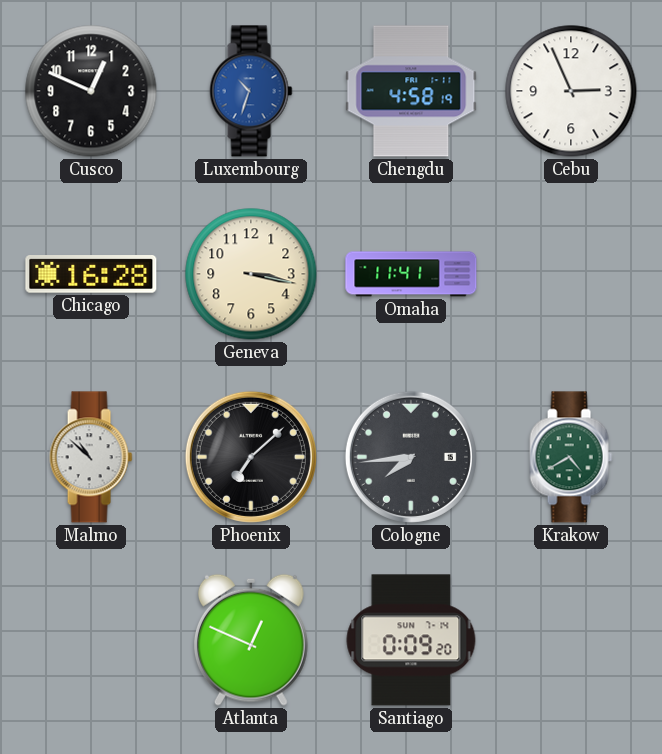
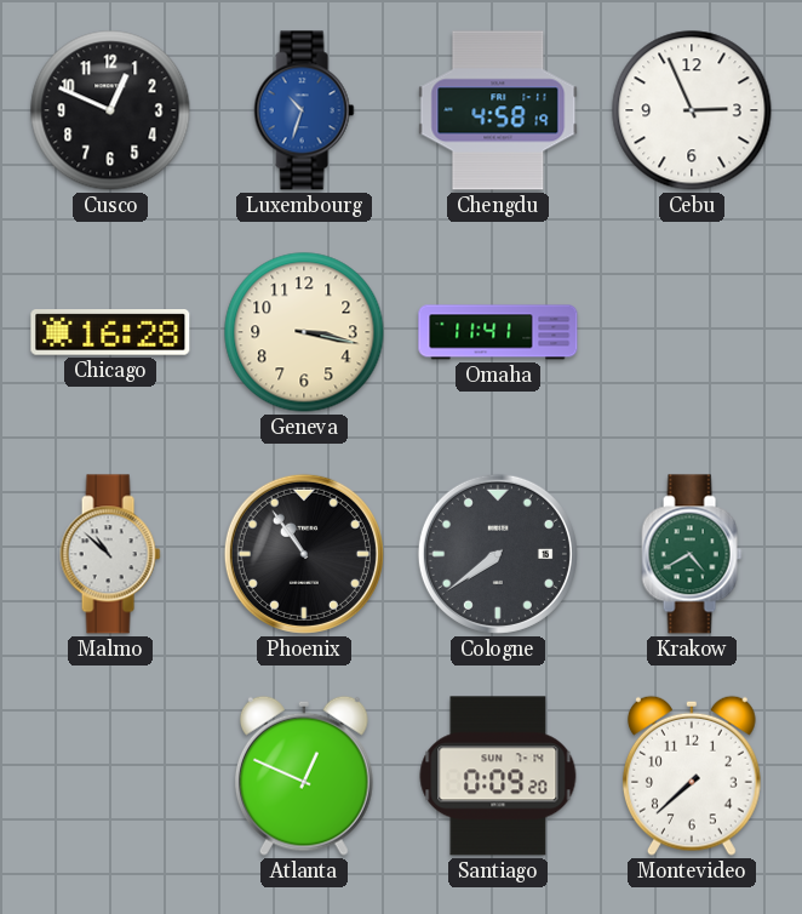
Phoenix: 7:08 -> 10:54 (304, 554)
Cologne: 7:44 -> 7:39 (498, 554)
Montevideo: none -> 7:38 (692, 776)
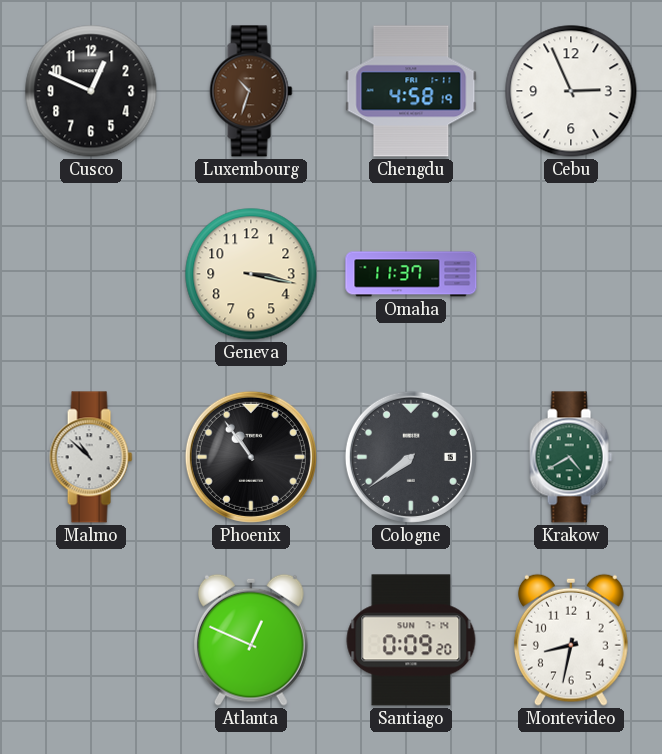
Luxembourg dial: blue -> brown (251, 91)
Chicago: 16:28 -> none (110, 333)
Omaha: 11:41 -> 11:37 (411, 274)
Montevideo: 7:38 -> 8:32 (571, 640)
